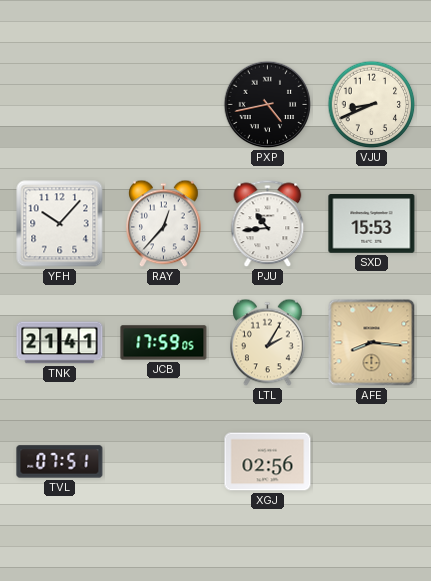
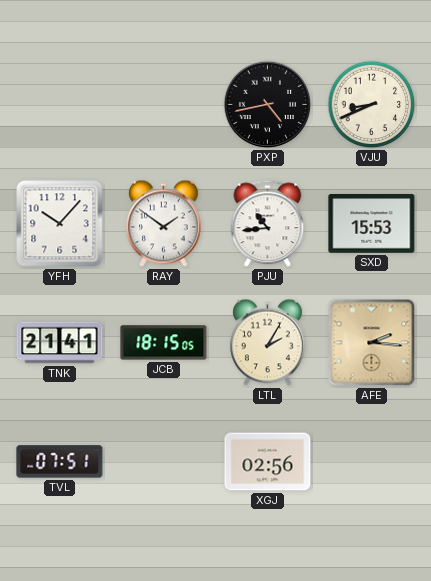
RAY: 12:37 -> 1:51 (164, 224)
JCB: 17:59 -> 18:15 (164, 343)
AFE: 8:16 -> 2:16 (372, 343)
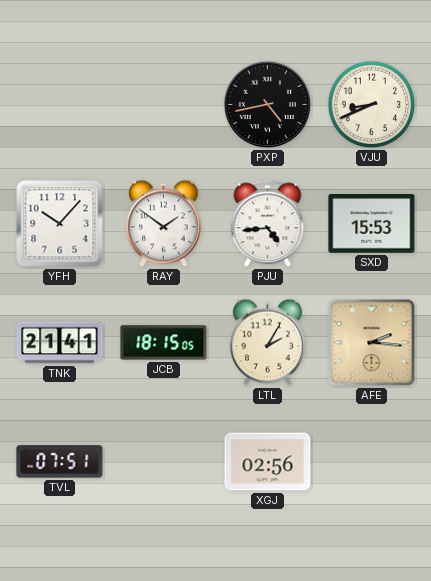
PJU: 10:44 -> 4:44 (268, 224)
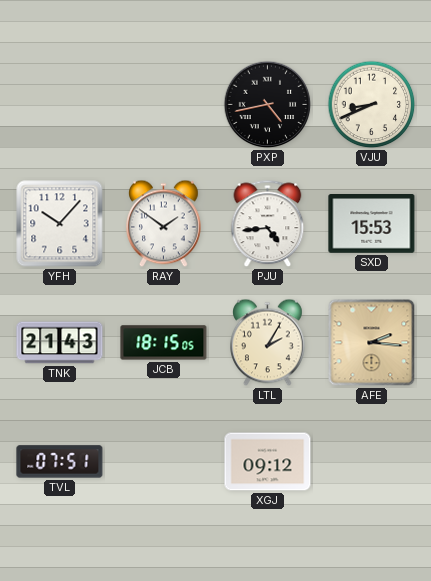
TNK: 21:41 -> 21:43 (60, 343)
XGJ: 02:56 -> 09:12 (268, 462)
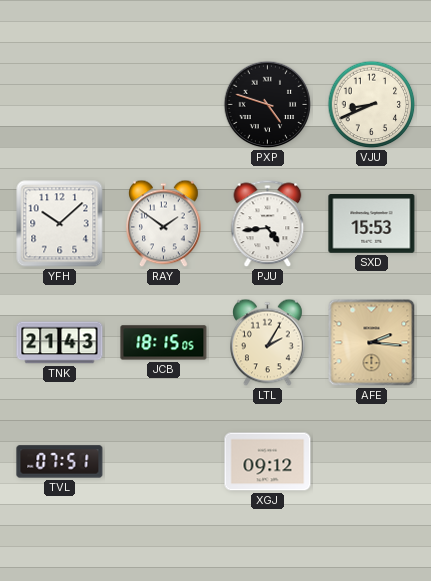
PXP: 4:43 -> 4:48 (268, 105)
YFH: 10:07 -> 10:08 (60, 224)
